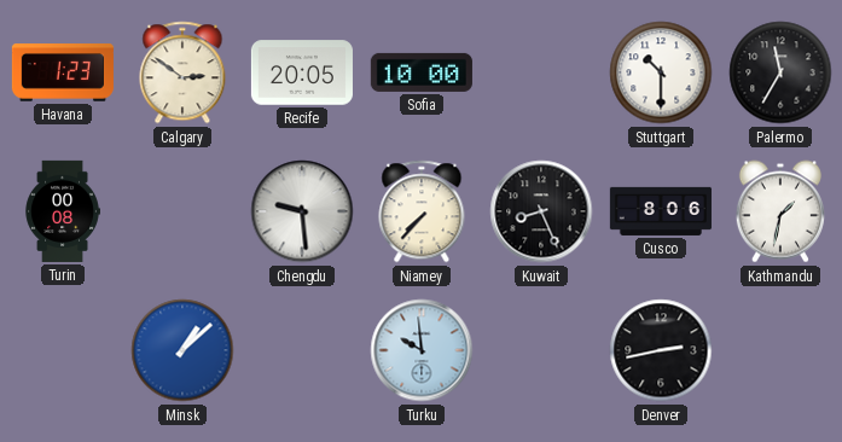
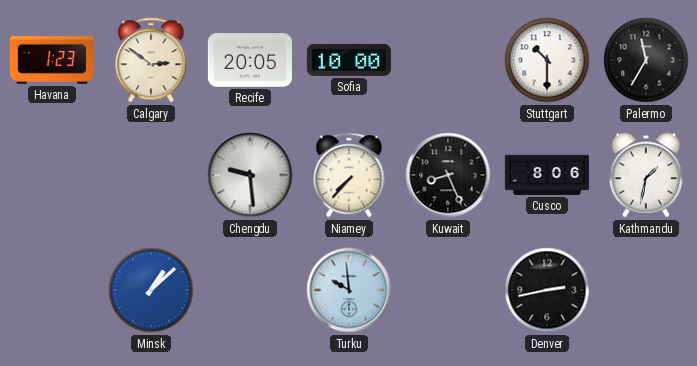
Turin: 00:08 -> none (63, 211)
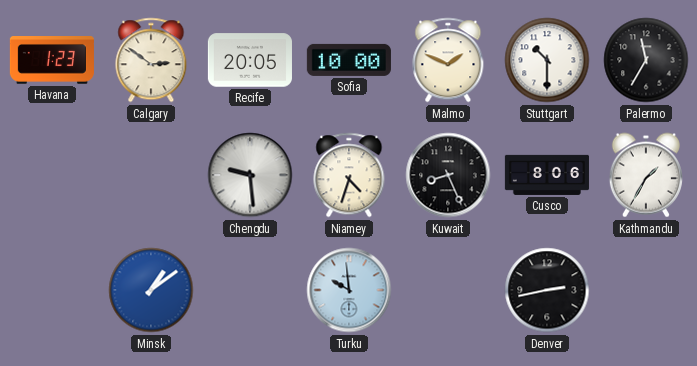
Malmo: none -> 1:49 (448, 60)
Niamey: 7:37 -> 4:33 (349, 175)
Kathmandu: 1:32 -> 1:35 (646, 175)
Minsk: 1:08 -> 1:09 (151, 290)
